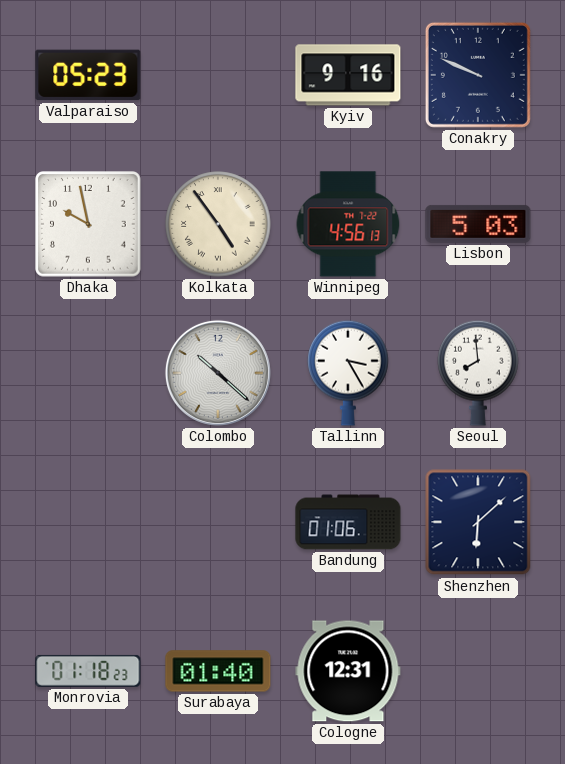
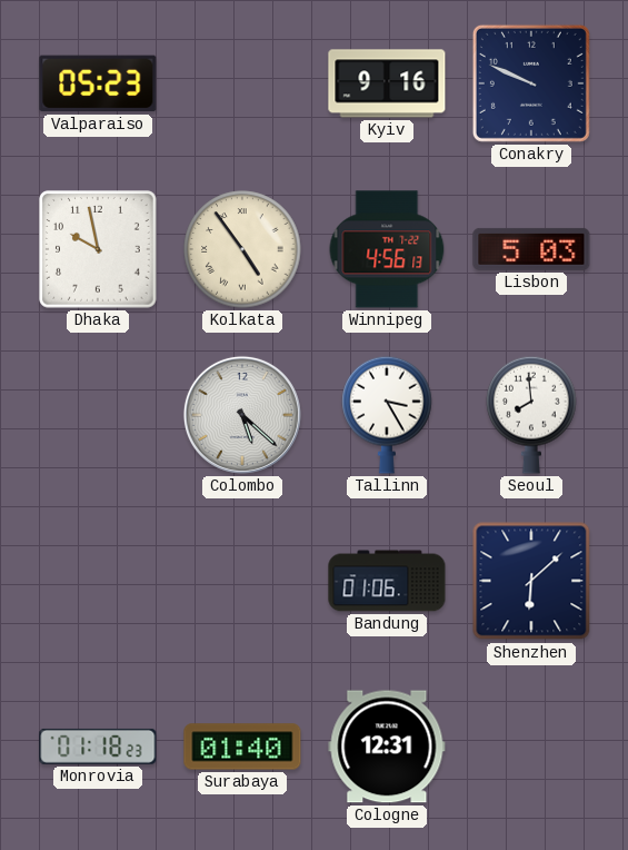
Colombo: 10:22 -> 5:22 (242, 415)
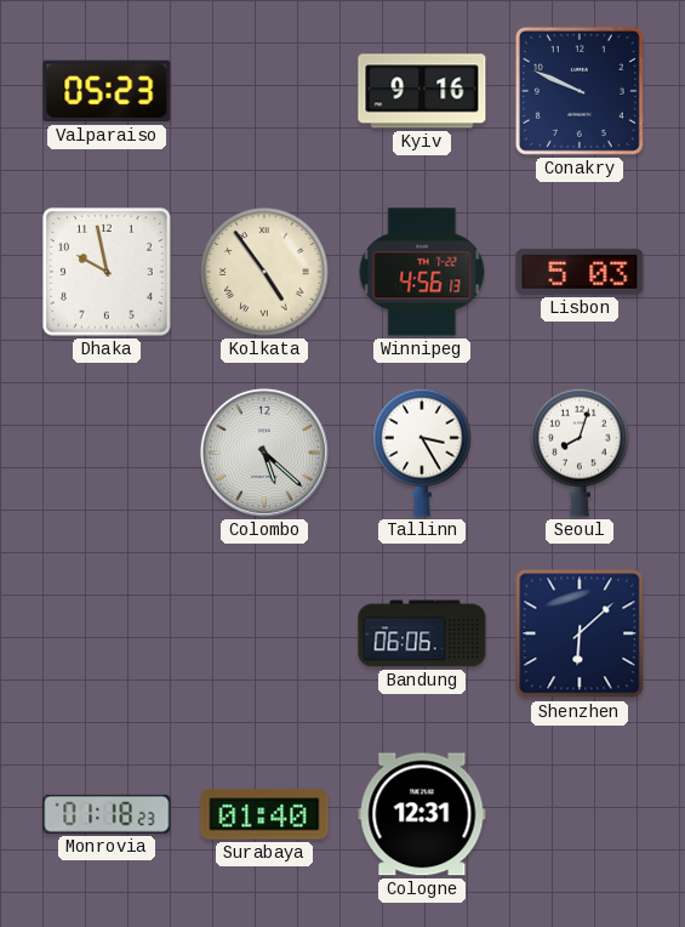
Seoul: 7:59 -> 8:03 (580, 453)
Bandung: 01:06 -> 06:06 (422, 633)
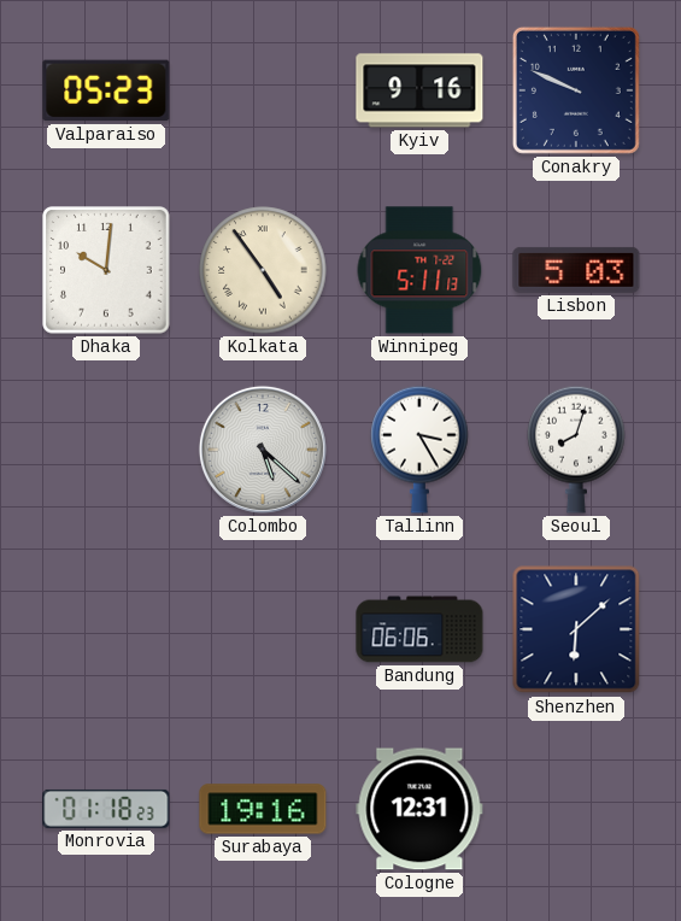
Dhaka: 9:58 -> 10:01 (106, 270)
Winnipeg: 4:56 -> 5:11 (419, 270)
Surabaya: 01:40 -> 19:16 (263, 809)
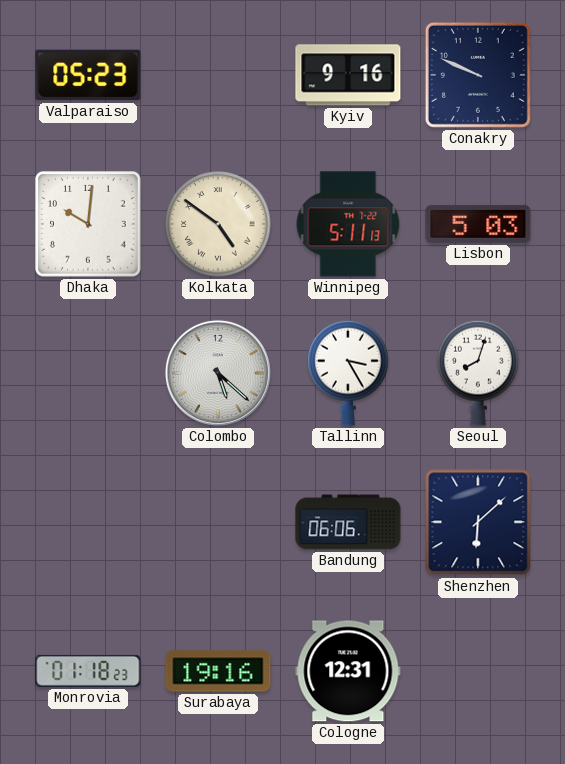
Kolkata: 4:54 -> 4:51 (218, 224)
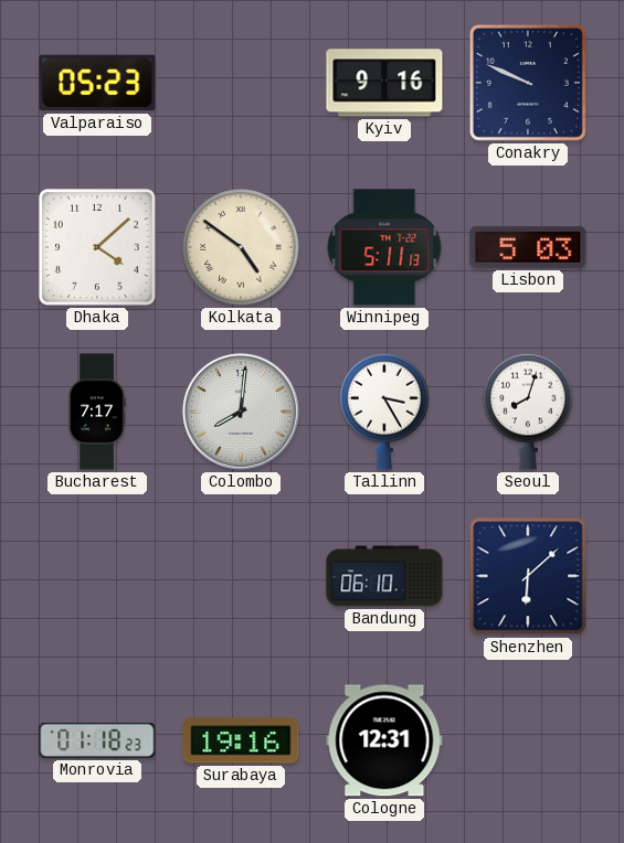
Dhaka: 10:01 -> 4:08 (97, 247)
Bucharest: none -> 7:17 (97, 412)
Colombo: 5:22 -> 8:01 (241, 412)
Bandung: 06:06 -> 06:10 (384, 576)
